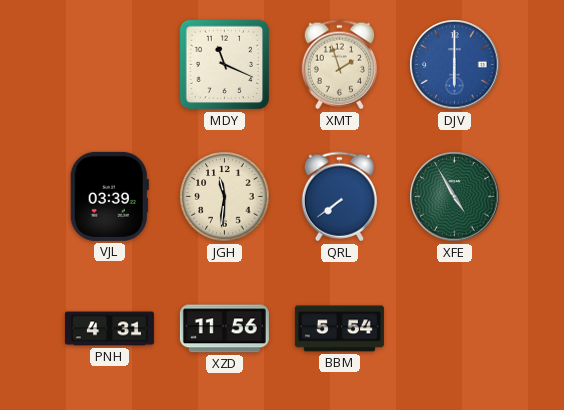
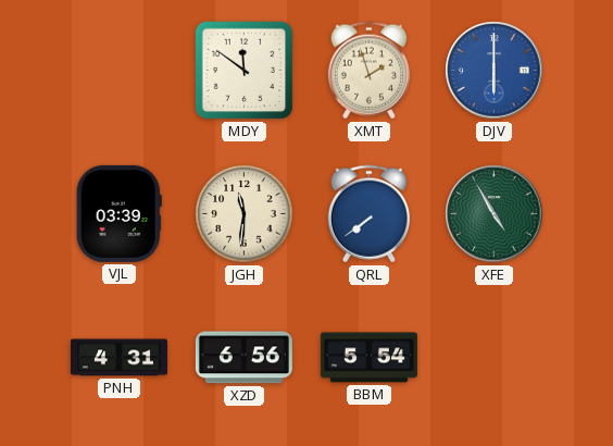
MDY: 11:19 -> 11:51 (245, 71)
XZD: 11:56 -> 6:56 (243, 358)
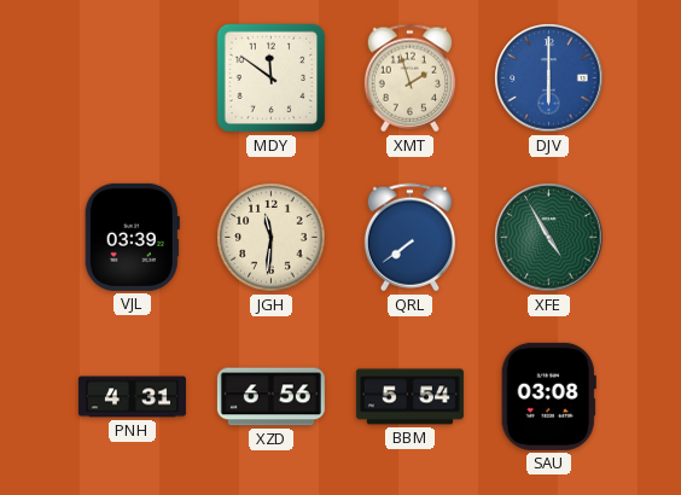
SAU: none -> 03:08 (548, 396)
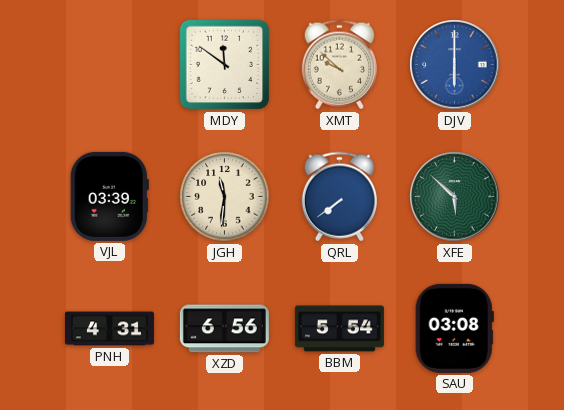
XMT: 1:57 -> 9:52 (339, 65)
XFE: 4:55 -> 5:52 (455, 197)
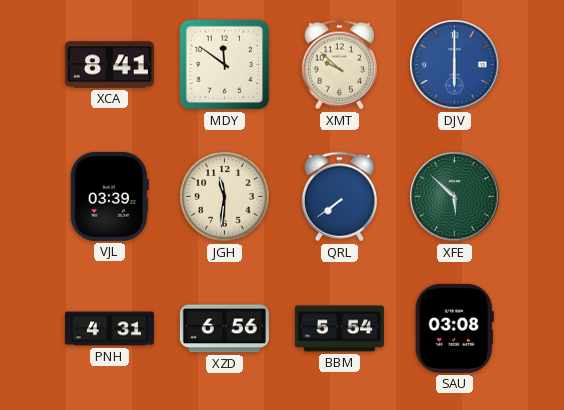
XCA: none -> 8:41 (109, 65)
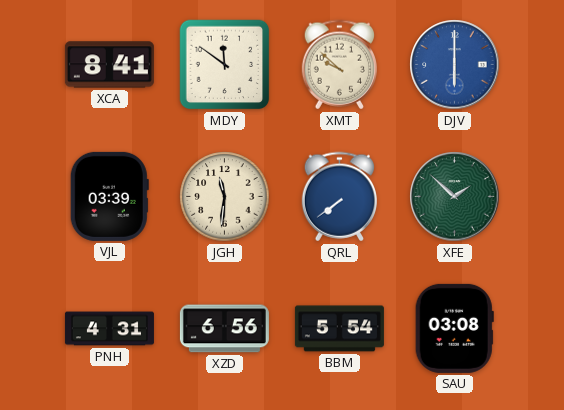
XFE: 5:52 -> 1:52 (455, 197)
